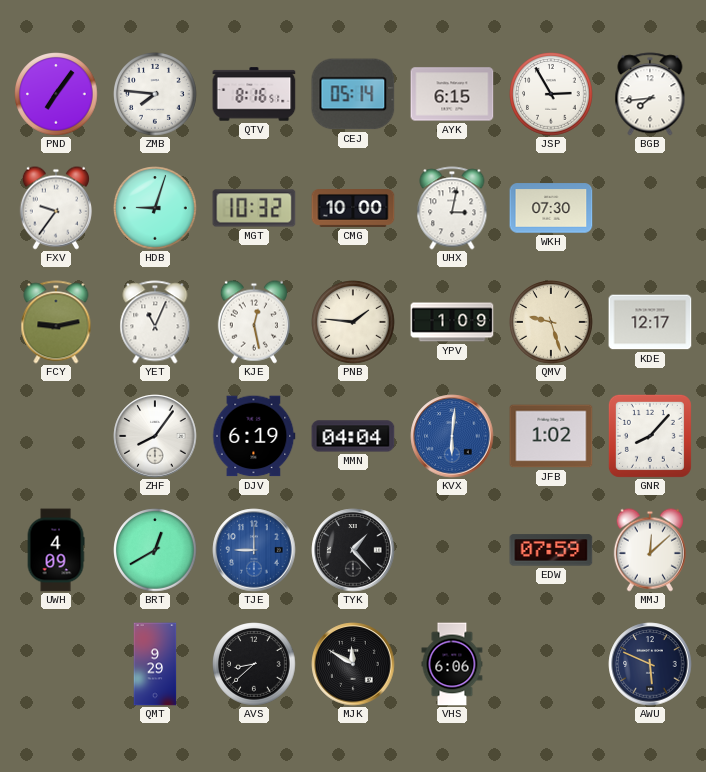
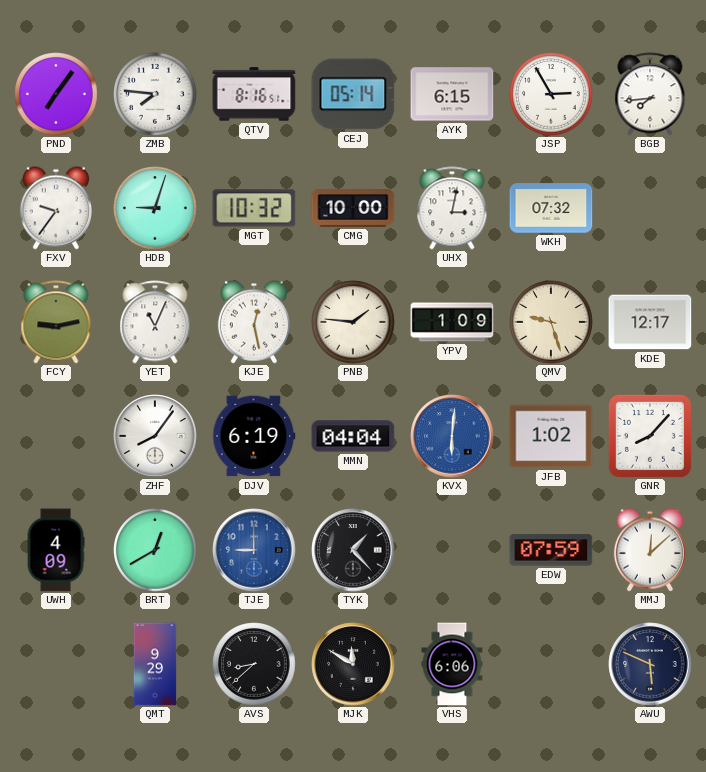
WKH: 07:30 -> 07:32 (551, 208)
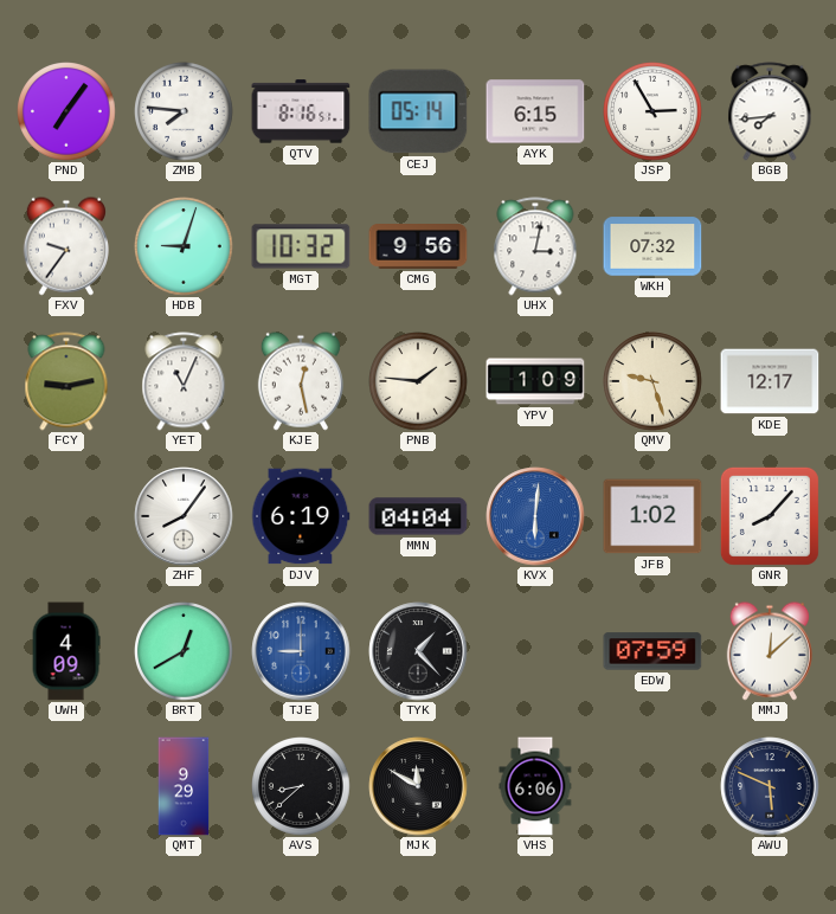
CMG: 10:00 -> 9:56 (418, 247)
